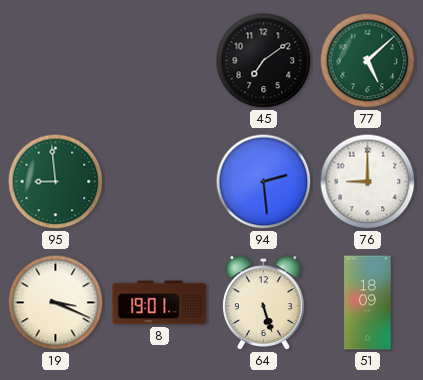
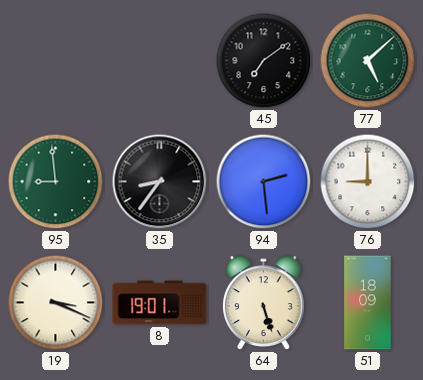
35: none -> 8:36 (160, 182)
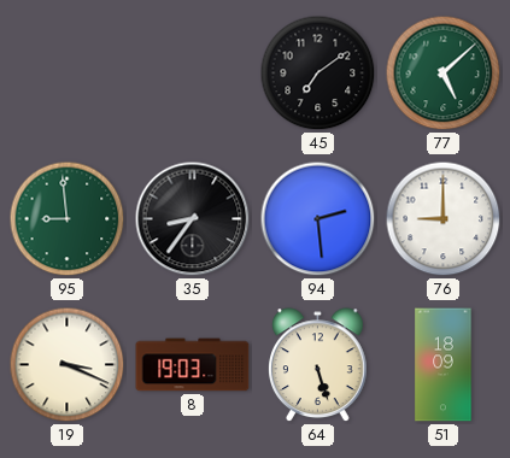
8: 19:01 -> 19:03 (193, 365)
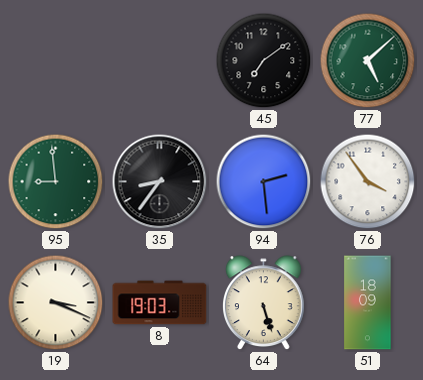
76: 9:00 -> 3:54 (368, 182)
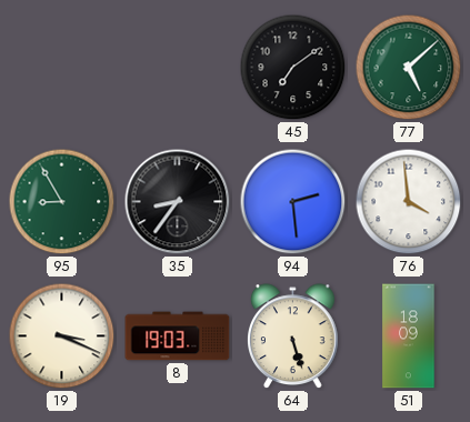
95: 8:59 -> 8:55 (62, 202)
76: 3:54 -> 3:59 (409, 202)
